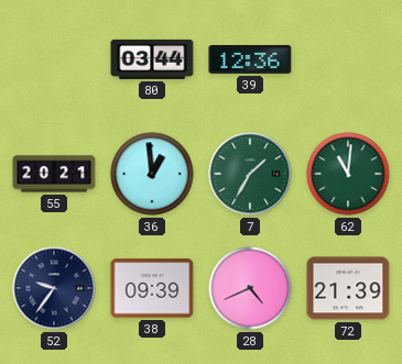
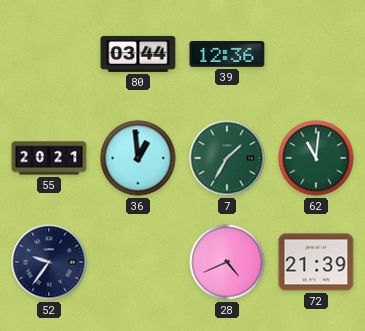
38: 09:39 -> none (152, 288)
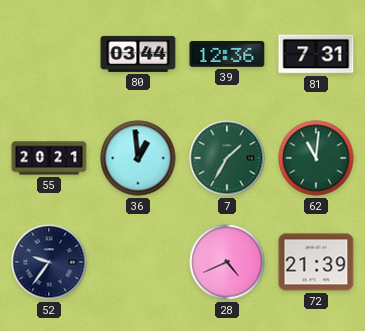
81: none -> 7:31 (316, 54)
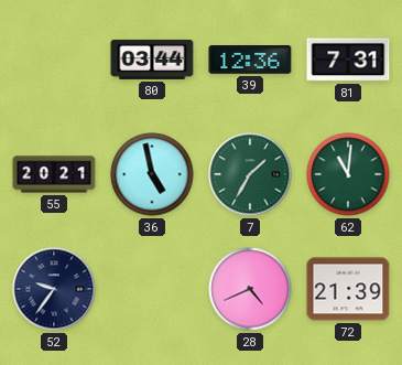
36: 12:59 -> 4:58 (152, 174)
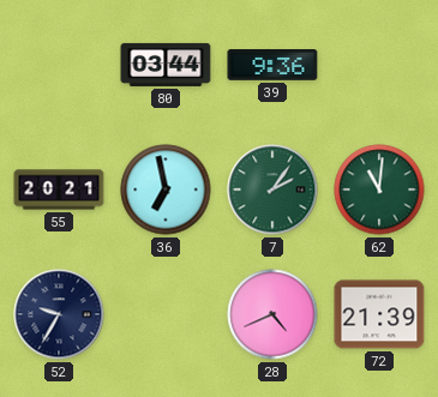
39: 12:36 -> 9:36 (272, 66)
81: 7:31 -> none (348, 60)
36: 4:58 -> 6:58 (166, 190)
7: 1:35 -> 2:06 (272, 190)
52: 9:36 -> 9:35 (59, 314)
